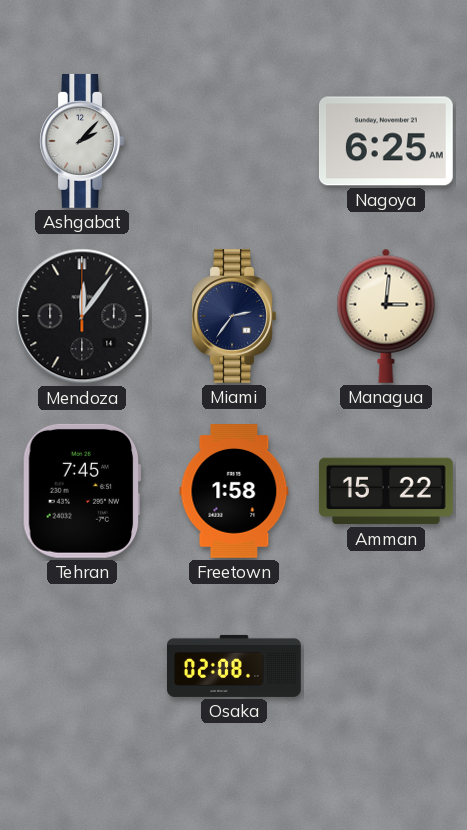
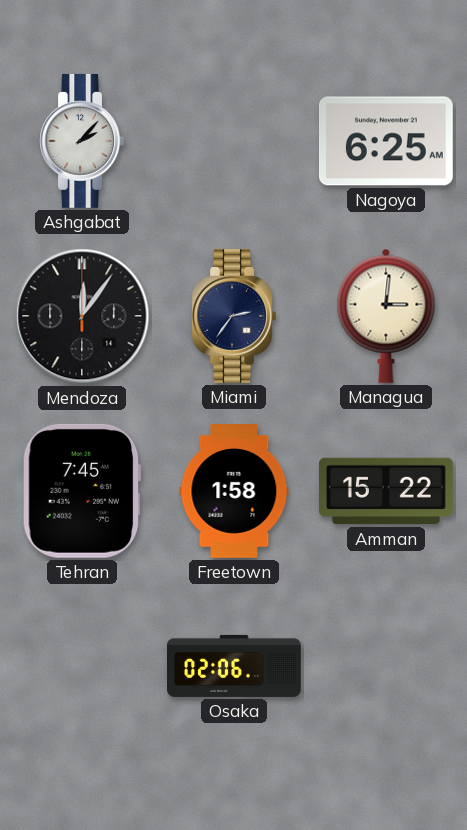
Osaka: 02:08 -> 02:06 (235, 666)
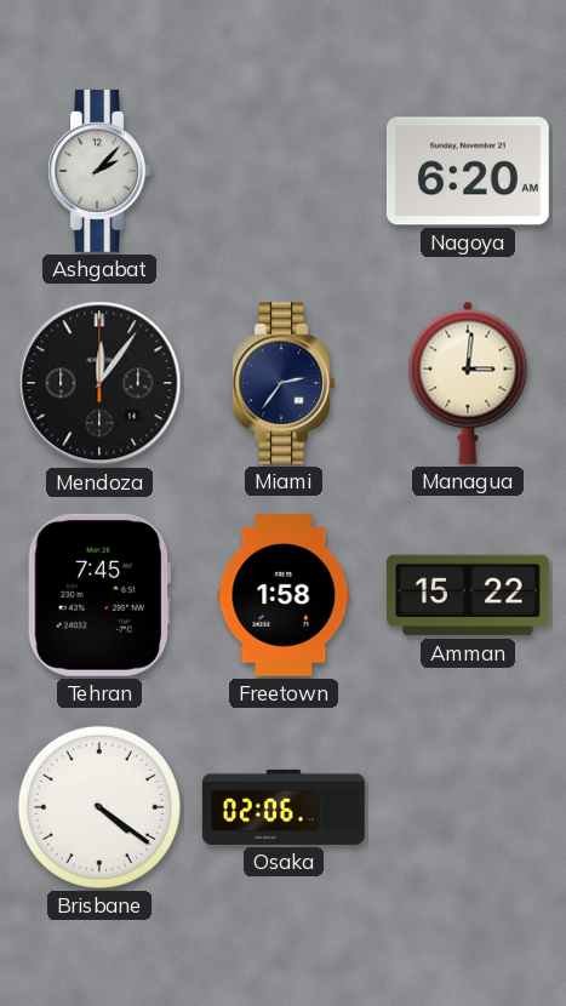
Nagoya: 6:25 -> 6:20 (468, 171)
Brisbane: none -> 4:21 (99, 807)
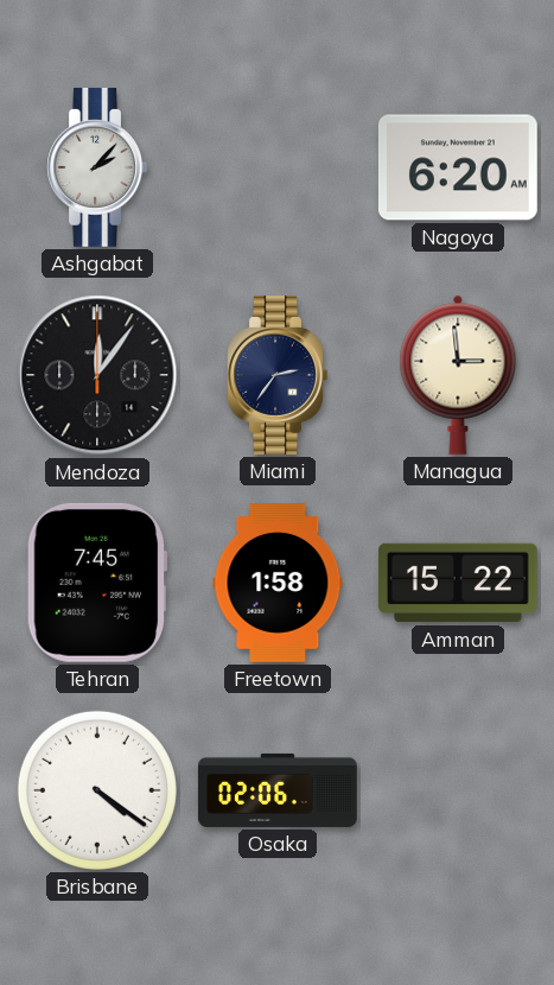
Managua: 3:01 -> 2:59 (458, 375)
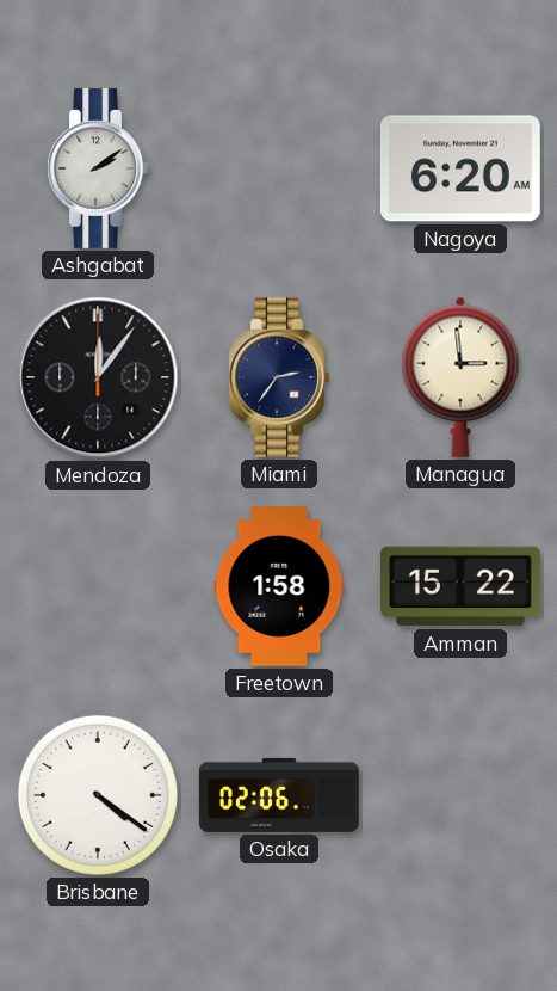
Ashgabat: 2:07 -> 2:09 (98, 168)
Tehran: 7:45 -> none (97, 583)
